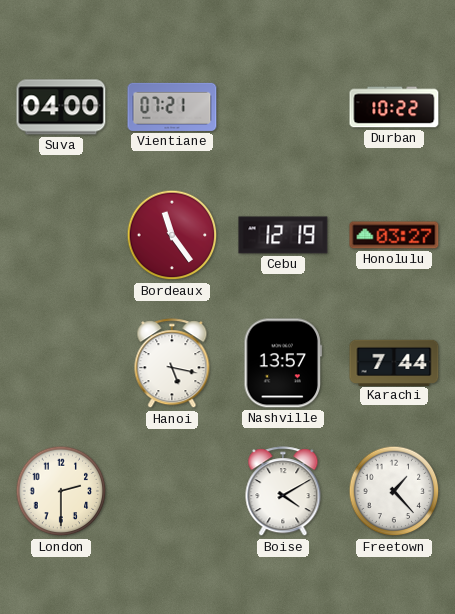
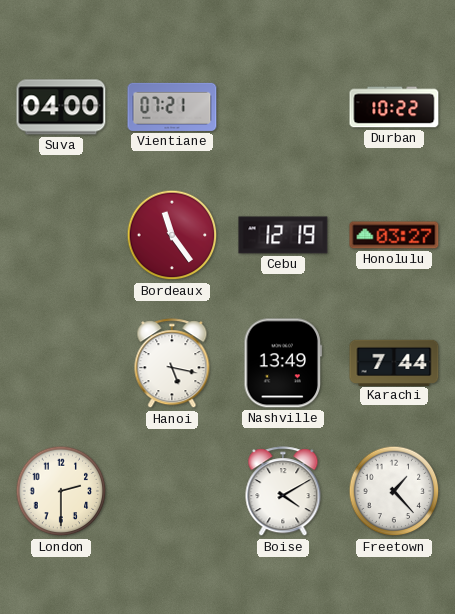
Nashville: 13:57 -> 13:49 (283, 363)
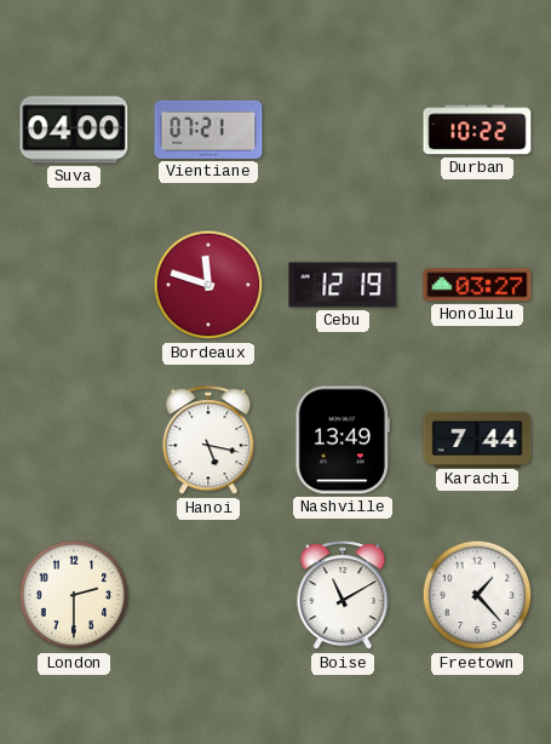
Bordeaux: 11:24 -> 11:48 (208, 285)
Boise: 4:10 -> 11:10 (343, 596)
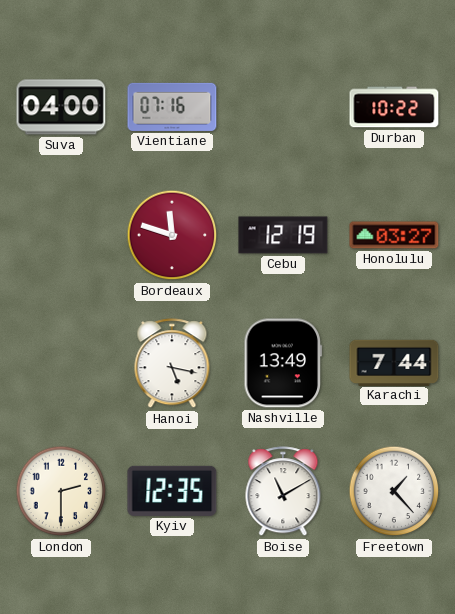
Vientiane: 07:21 -> 07:16 (172, 107)
Kyiv: none -> 12:35 (172, 491)
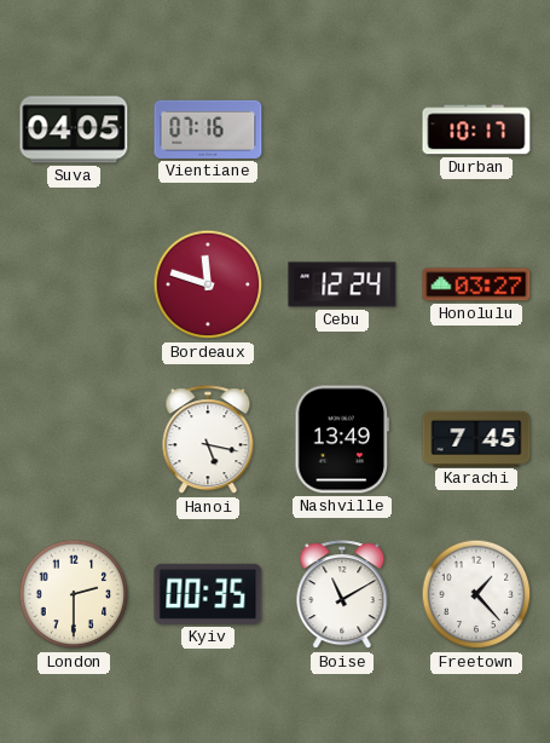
Suva: 04:00 -> 04:05 (74, 129)
Durban: 10:22 -> 10:17 (476, 129)
Cebu: 12:19 -> 12:24 (342, 284)
Karachi: 7:44 -> 7:45 (476, 438)
Kyiv: 12:35 -> 00:35 (208, 594)
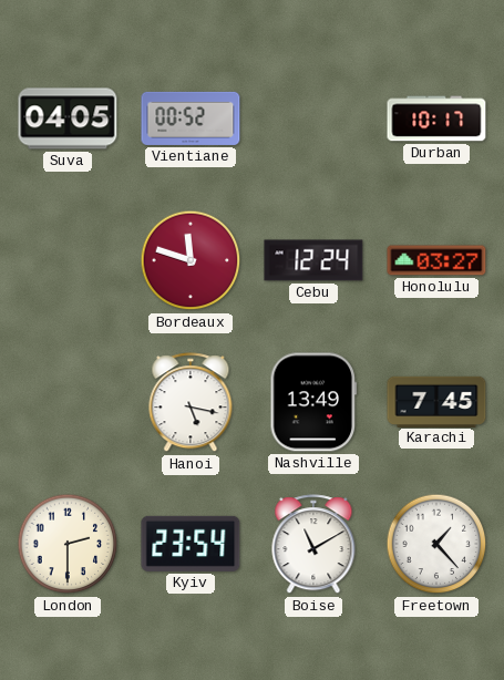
Vientiane: 07:16 -> 00:52 (191, 119)
Kyiv: 00:35 -> 23:54 (191, 544)
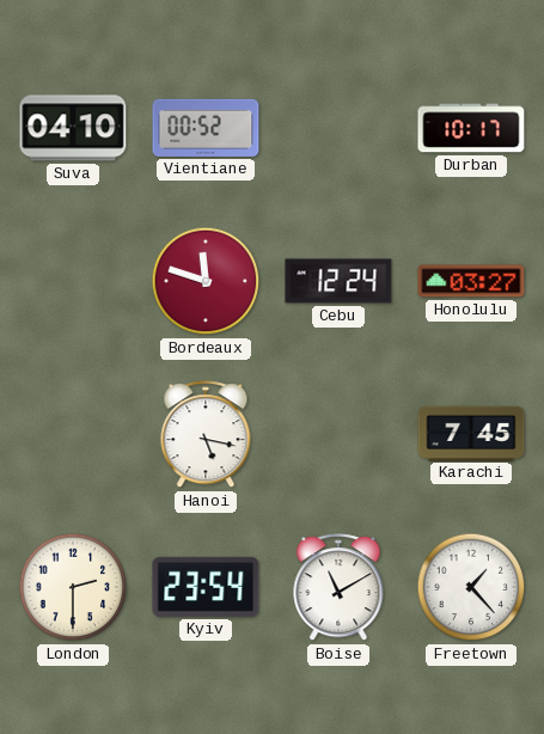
Suva: 04:05 -> 04:10 (73, 128)
Nashville: 13:49 -> none (313, 402)
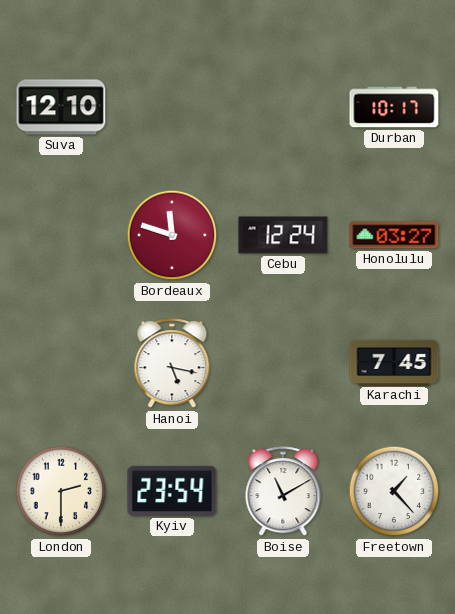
Suva: 04:10 -> 12:10 (61, 107)
Vientiane: 00:52 -> none (206, 128)
